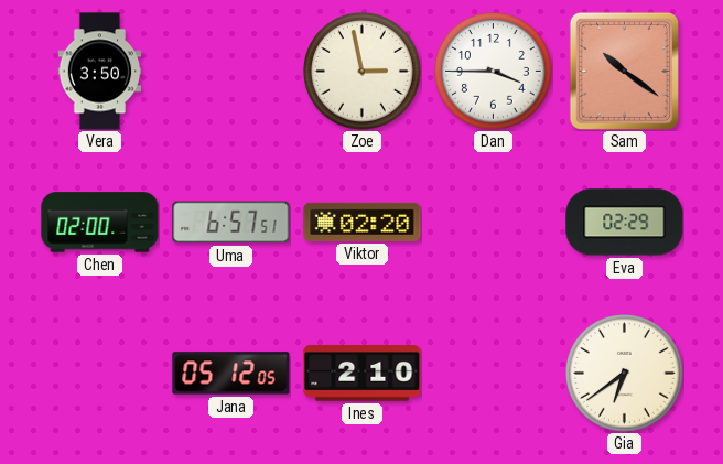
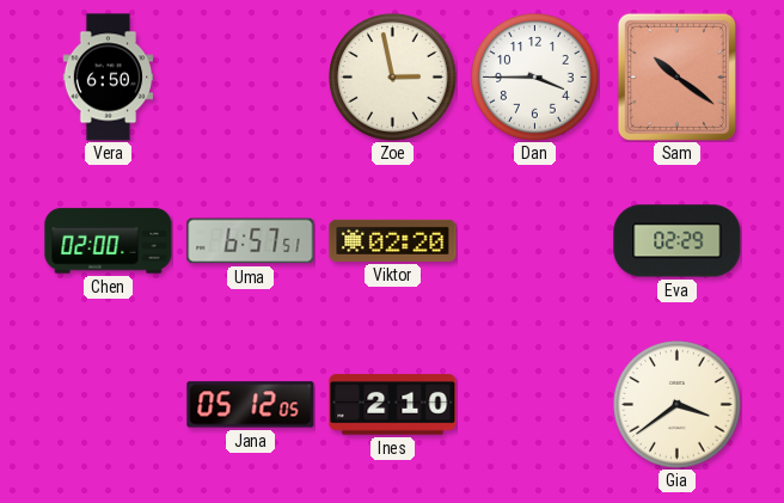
Vera: 3:50 -> 6:50 (109, 78)
Gia: 6:39 -> 3:39 (678, 405)
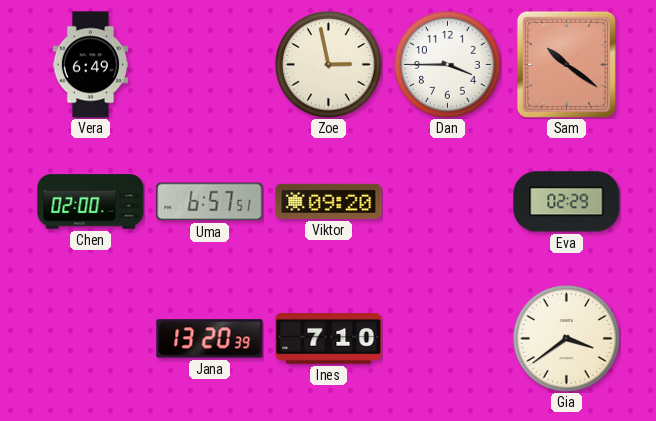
Vera: 6:50 -> 6:49 (91, 65)
Viktor: 02:20 -> 09:20 (329, 201)
Jana: 05:12 -> 13:20 (210, 339)
Ines: 2:10 -> 7:10 (329, 339)
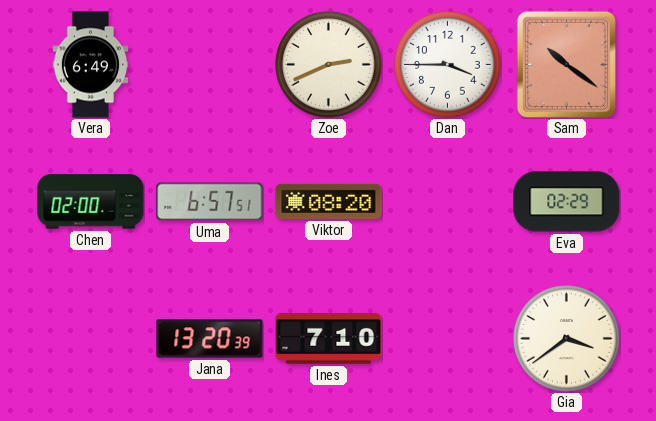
Zoe: 2:58 -> 2:41 (329, 65)
Viktor: 09:20 -> 08:20 (329, 201)
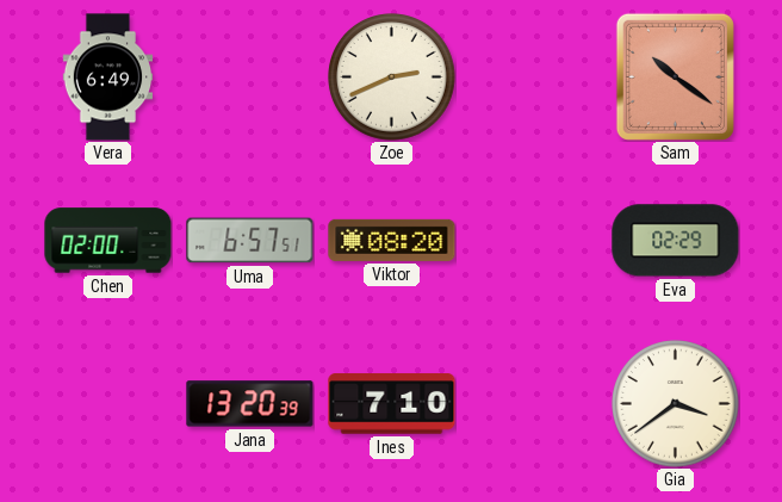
Dan: 3:45 -> none (448, 65)
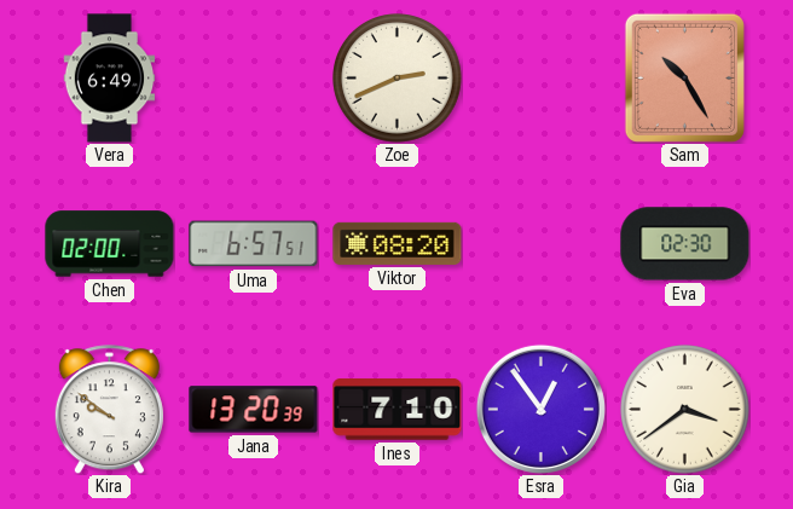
Sam: 10:21 -> 10:25 (684, 77)
Eva: 02:29 -> 02:30 (685, 244)
Kira: none -> 9:51 (109, 410)
Esra: none -> 12:54 (540, 409)
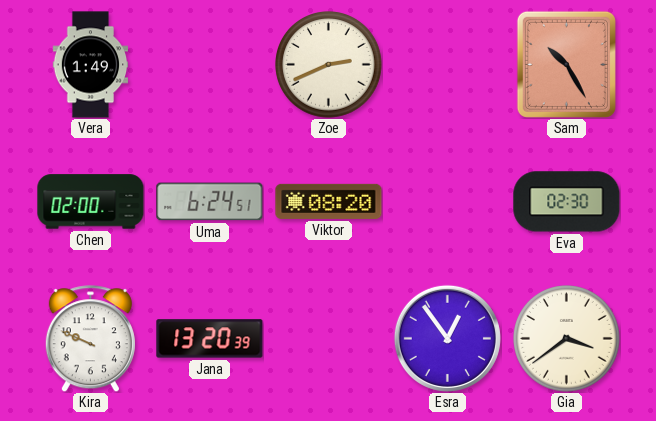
Vera: 6:49 -> 1:49 (91, 65)
Uma: 6:57 -> 6:24 (210, 202)
Kira: 9:51 -> 9:49 (90, 339)
Ines: 7:10 -> none (398, 410)
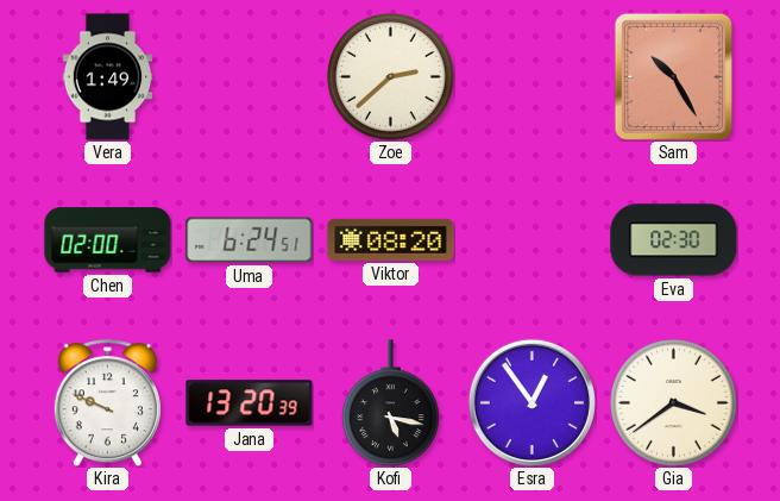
Zoe: 2:41 -> 2:38 (391, 77)
Kofi: none -> 5:17 (391, 403)
